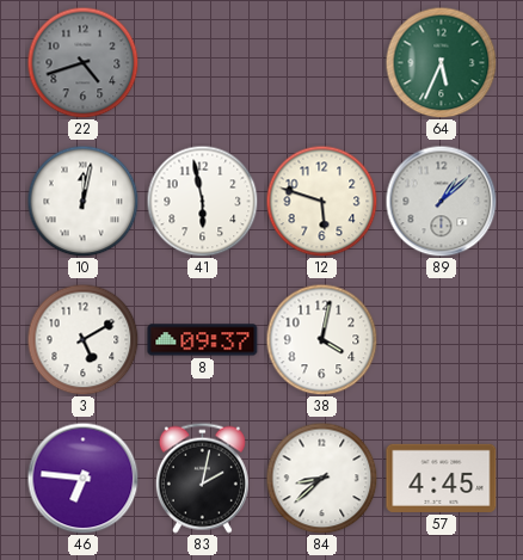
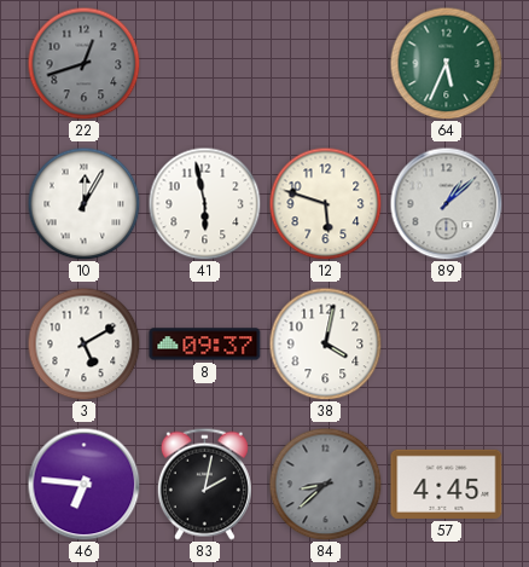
22: 4:42 -> 12:42 (83, 63)
10: 12:02 -> 12:05 (83, 203)
84 dial: white -> grey (325, 484)
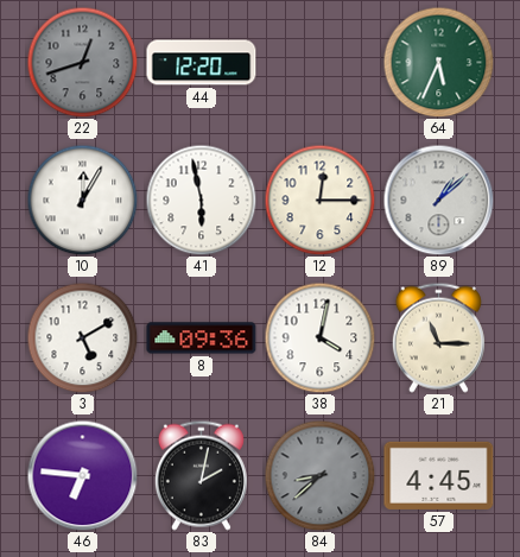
44: none -> 12:20 (202, 63)
12: 5:48 -> 12:15 (319, 200)
8: 09:37 -> 09:36 (202, 338)
21: none -> 11:15 (438, 337)
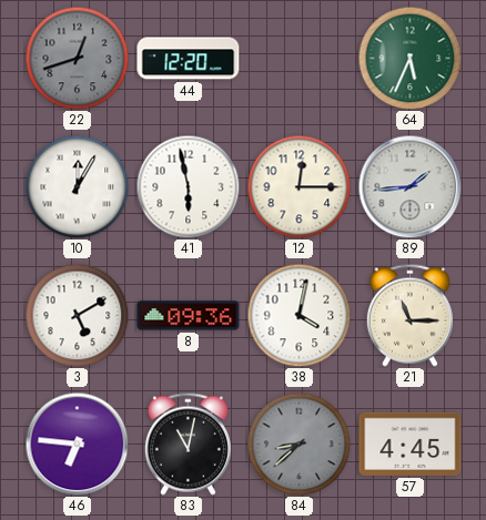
89: 1:08 -> 1:44 (409, 186)
83: 2:02 -> 11:02 (188, 443)
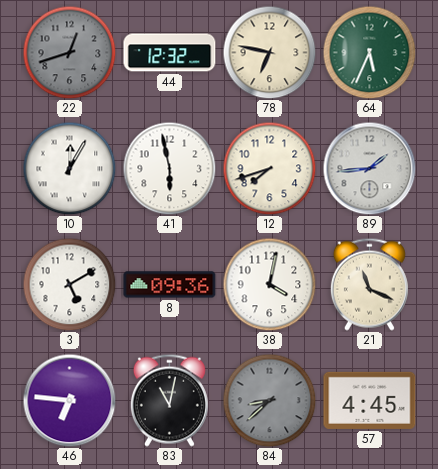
44: 12:20 -> 12:32 (170, 53)
78: none -> 6:47 (269, 52)
12: 12:15 -> 7:42 (269, 168)
21: 11:15 -> 11:19 (369, 284)
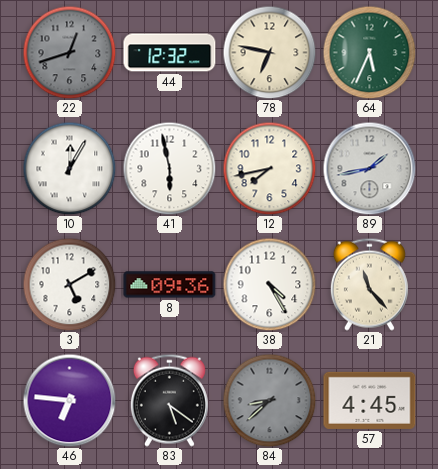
12: 7:42 -> 7:43 (269, 168)
89: 1:44 -> 1:43 (369, 168)
38: 4:02 -> 4:25 (269, 284)
21: 11:19 -> 11:23 (369, 284)
83: 11:02 -> 5:21 (169, 400)
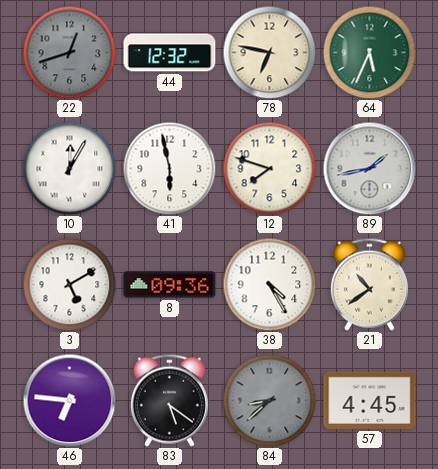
12: 7:43 -> 7:48 (269, 168)
21: 11:23 -> 10:39 (369, 284)
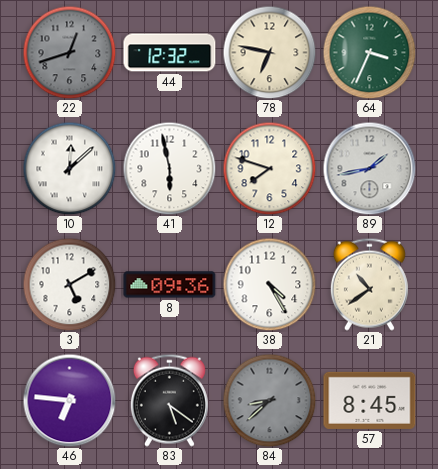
64: 5:34 -> 3:34 (369, 52)
10: 12:05 -> 12:08 (69, 168)
57: 4:45 -> 8:45 (370, 400)
